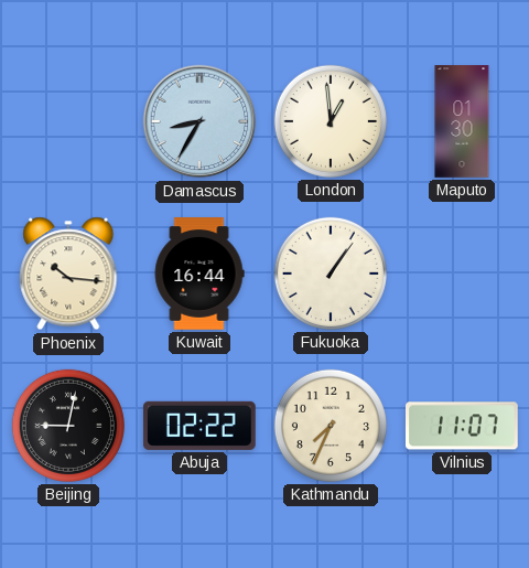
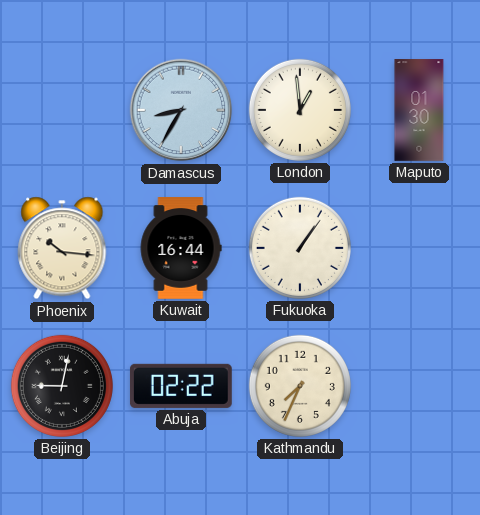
Vilnius: 11:07 -> none (463, 426)
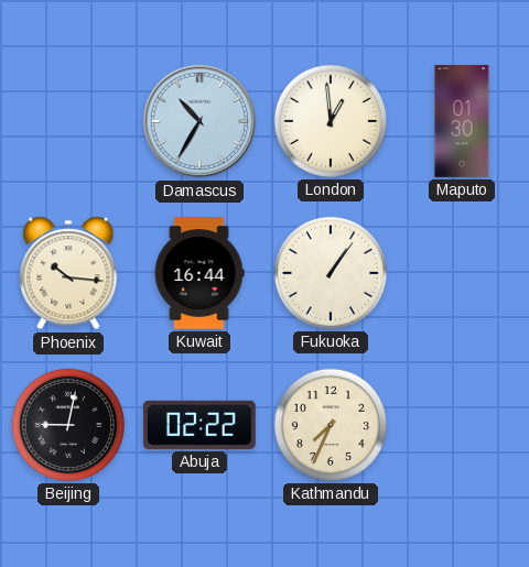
Damascus: 8:35 -> 10:35 (199, 121)
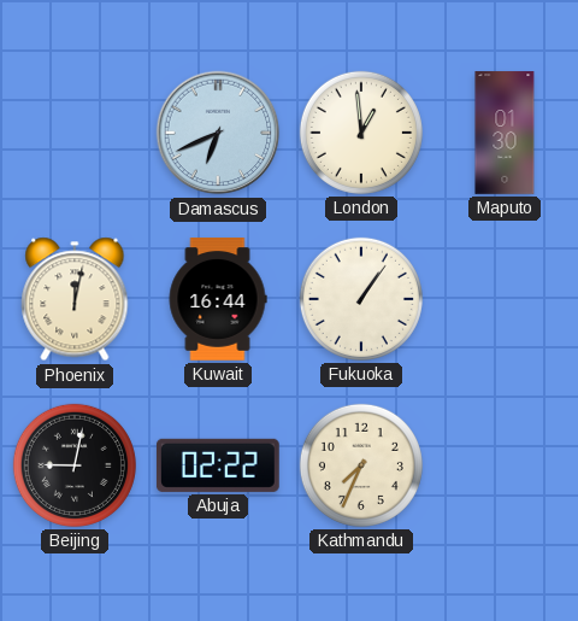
Damascus: 10:35 -> 6:41 (218, 133)
Phoenix: 10:16 -> 12:02 (75, 299)
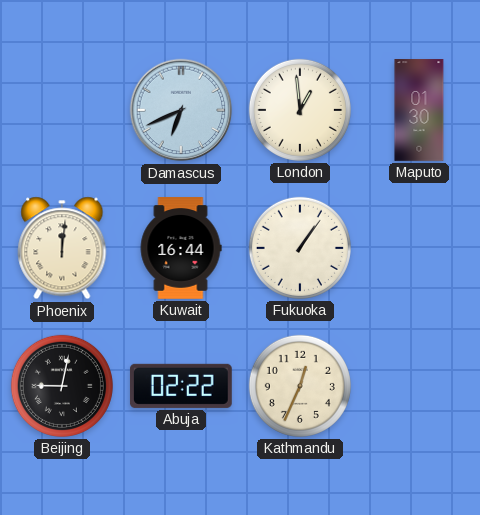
Phoenix: 12:02 -> 12:01 (62, 248)
Kathmandu: 7:34 -> 12:34 (300, 386)
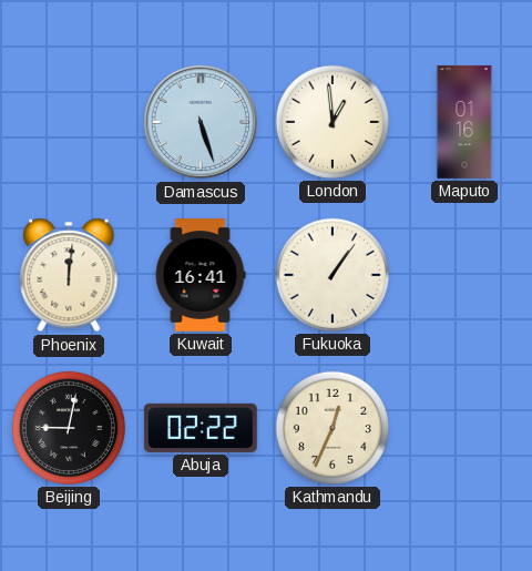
Damascus: 6:41 -> 5:27 (201, 122)
Maputo: 01:30 -> 01:16 (464, 122)
Kuwait: 16:44 -> 16:41 (201, 275)
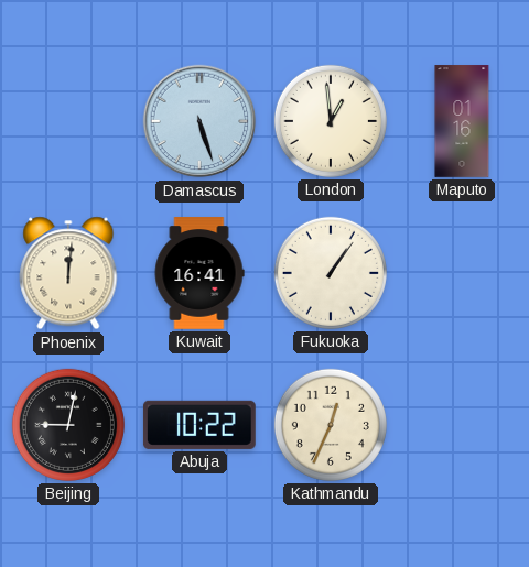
Abuja: 02:22 -> 10:22 (199, 425)
